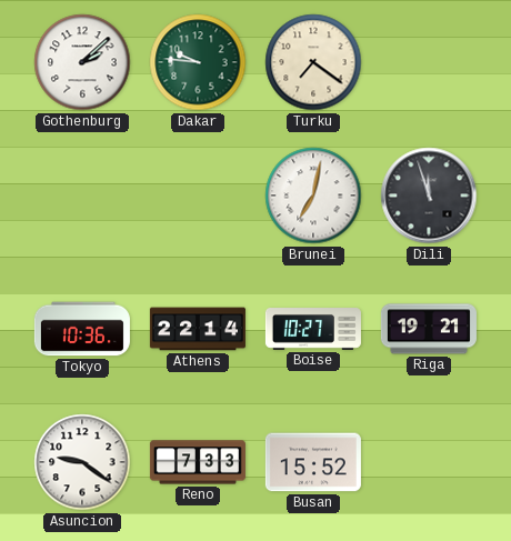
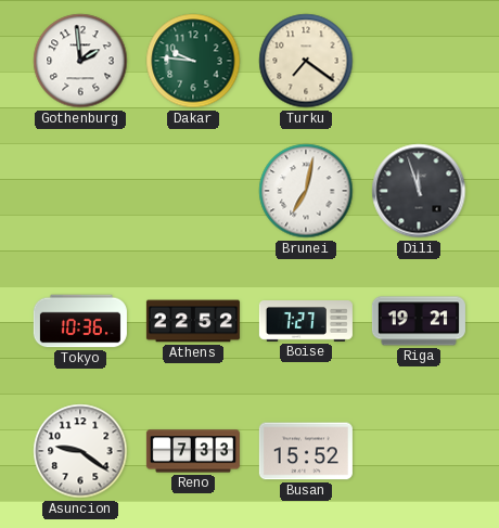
Gothenburg: 2:08 -> 1:59 (80, 61)
Athens: 22:14 -> 22:52 (193, 321)
Boise: 10:27 -> 7:27 (306, 322)
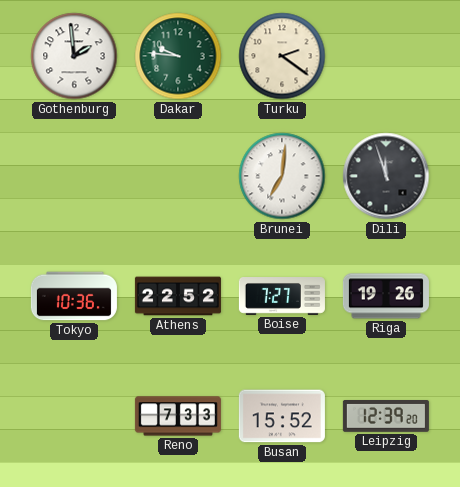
Turku: 7:21 -> 2:21 (282, 56)
Brunei: 7:02 -> 7:01 (282, 176)
Riga: 19:21 -> 19:26 (386, 296)
Asuncion: 9:21 -> none (80, 451)
Leipzig: none -> 12:39 (386, 417)
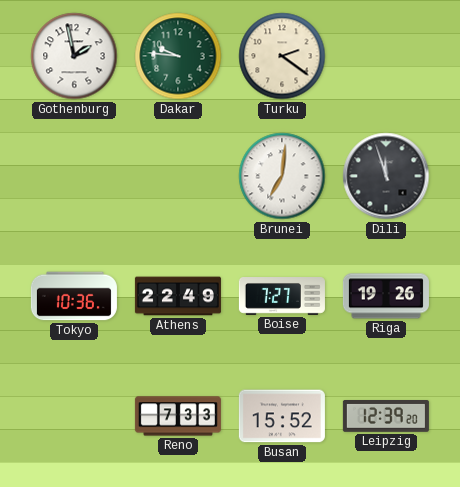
Gothenburg: 1:59 -> 1:58 (74, 56)
Athens: 22:52 -> 22:49 (178, 296)
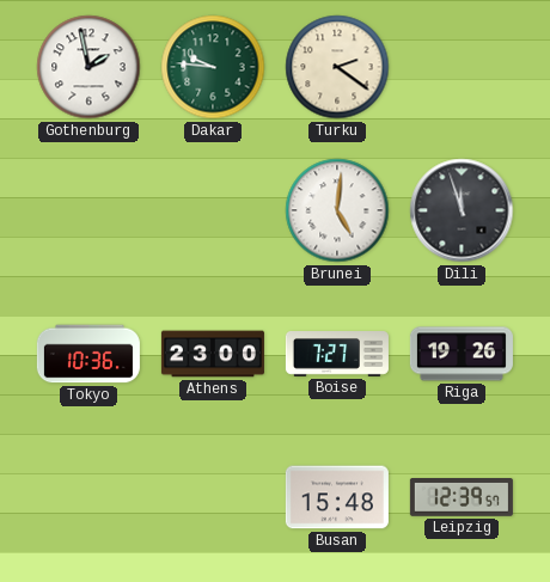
Brunei: 7:01 -> 5:01 (337, 210)
Athens: 22:49 -> 23:00 (213, 354)
Reno: 7:33 -> none (178, 416)
Busan: 15:52 -> 15:48 (337, 497)
Leipzig: 12:39:20 -> 12:39:57 (462, 498)
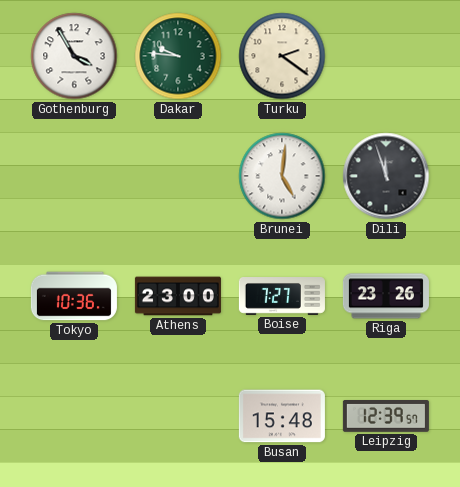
Gothenburg: 1:58 -> 3:55 (74, 56)
Riga: 19:26 -> 23:26 (386, 296)
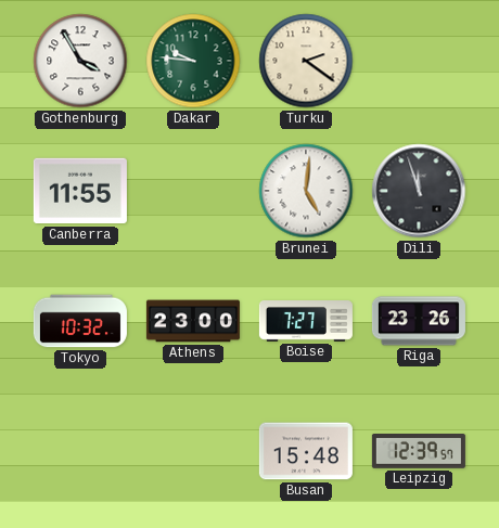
Canberra: none -> 11:55 (80, 191)
Tokyo: 10:36 -> 10:32 (80, 321)
